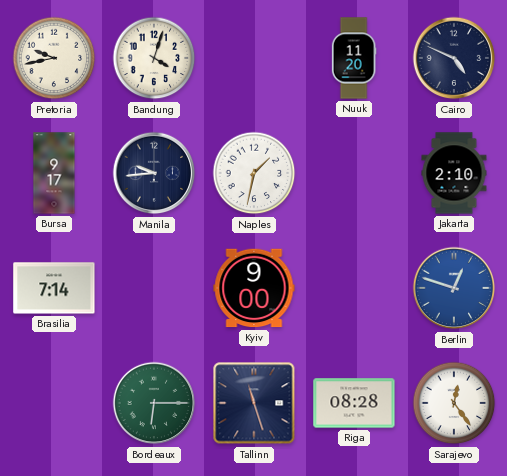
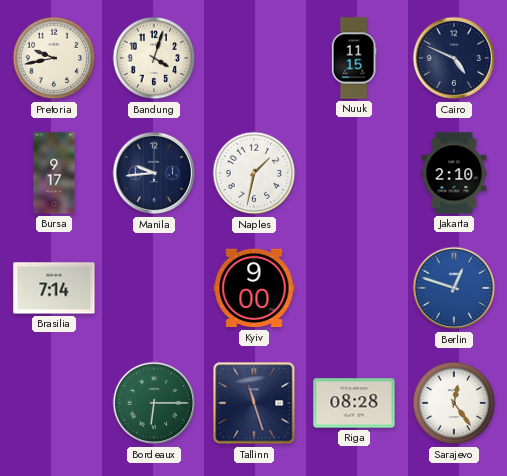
Nuuk: 11:20 -> 11:15 (354, 58)
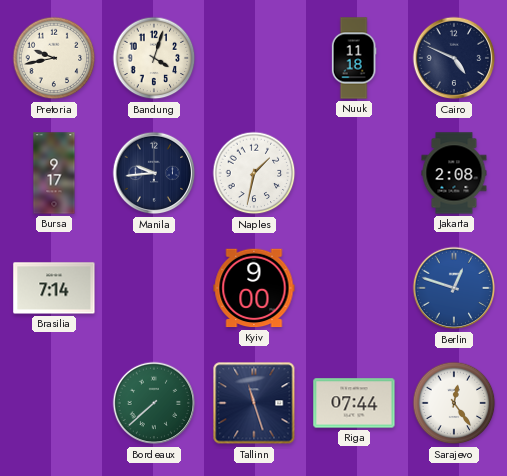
Nuuk: 11:15 -> 11:18 (354, 58)
Jakarta: 2:10 -> 2:08 (454, 173)
Bordeaux: 6:15 -> 7:38 (154, 403)
Riga: 08:28 -> 07:44 (354, 403)
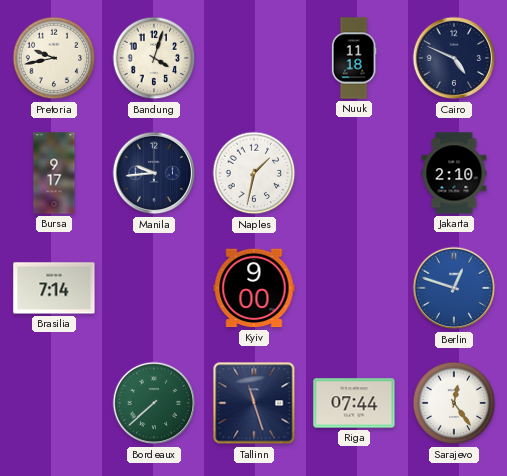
Jakarta: 2:08 -> 2:10 (454, 173)
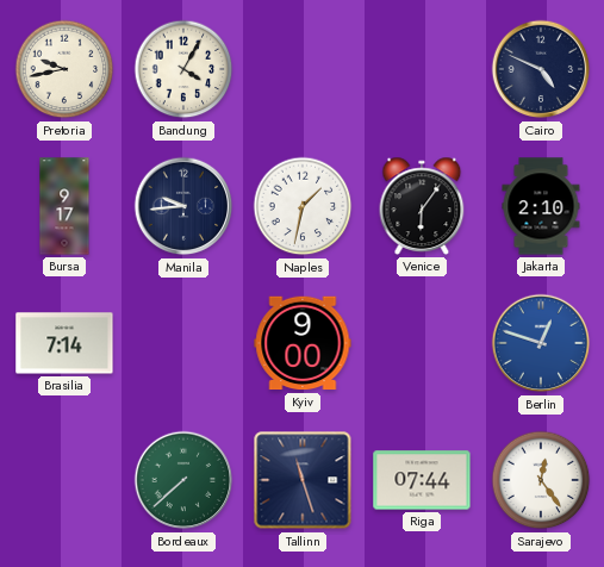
Bandung: 4:03 -> 4:05 (183, 69)
Nuuk: 11:18 -> none (354, 58)
Venice: none -> 6:06 (422, 206)
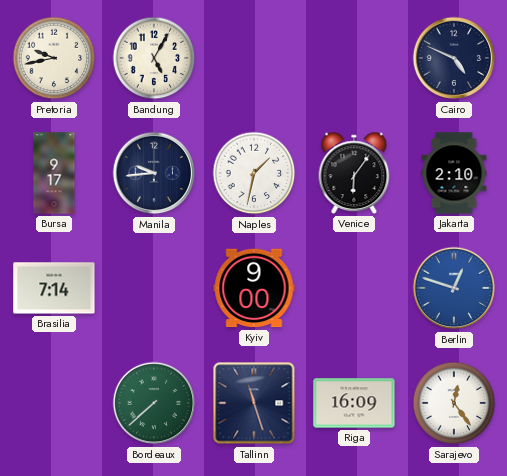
Bandung: 4:05 -> 5:05 (154, 58)
Riga: 07:44 -> 16:09 (354, 403)
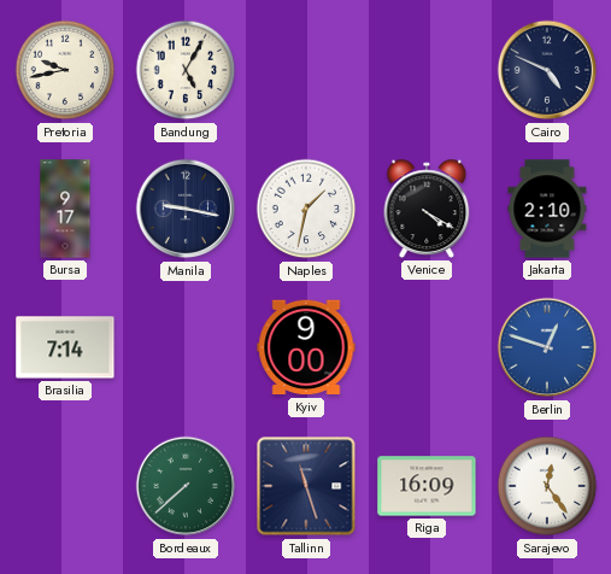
Manila: 9:44 -> 9:17 (186, 209)
Venice: 6:06 -> 4:20 (427, 209)
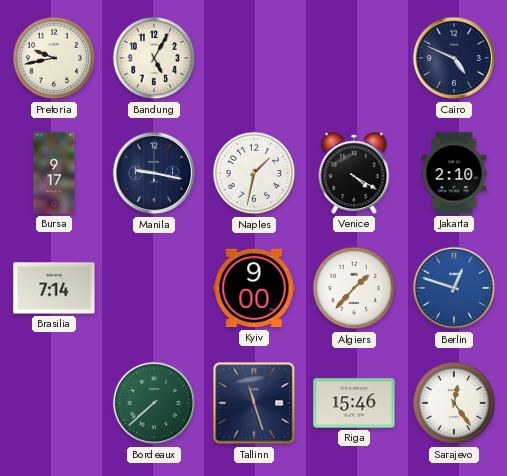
Algiers: none -> 1:37 (354, 288)
Riga: 16:09 -> 15:46 (354, 403)
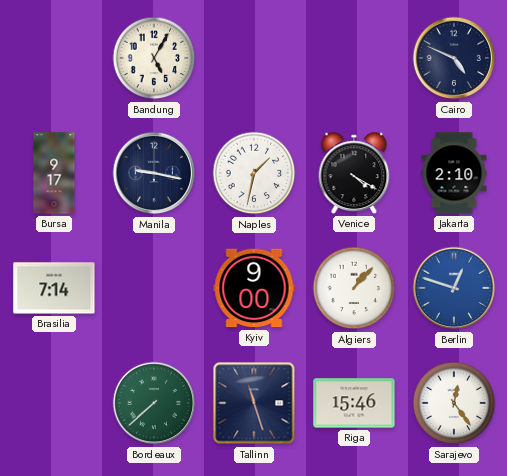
Pretoria: 9:43 -> none (54, 58)
Algiers: 1:37 -> 1:07 (354, 288)
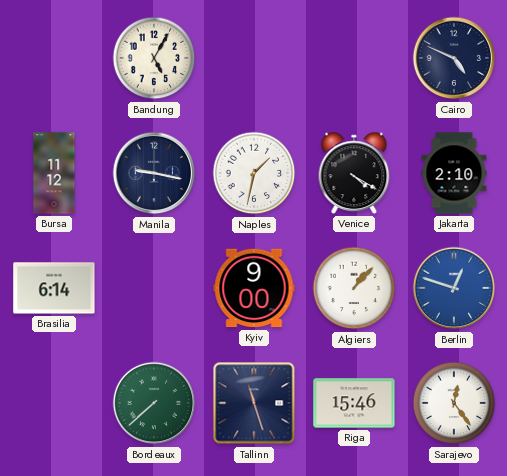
Bursa: 9:17 -> 11:12 (54, 173)
Brasilia: 7:14 -> 6:14 (54, 288)
